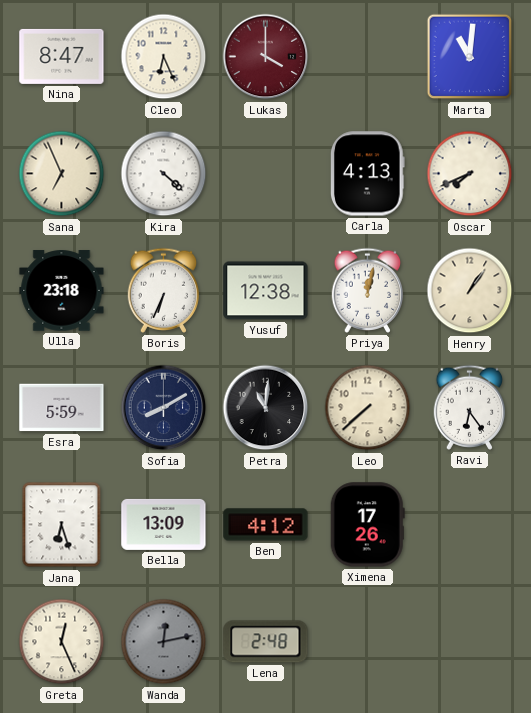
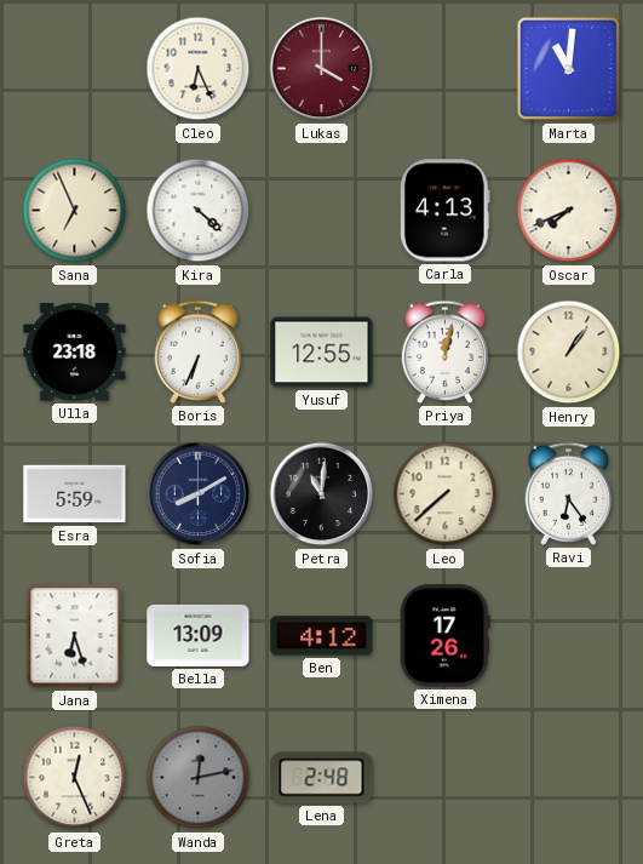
Nina: 8:47 -> none (62, 56)
Yusuf: 12:38 -> 12:55 (322, 353)
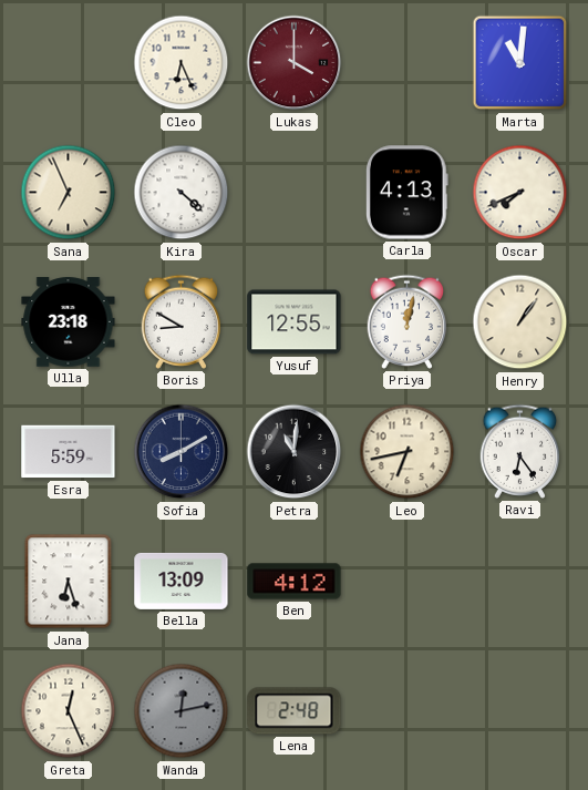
Boris: 6:34 -> 8:50 (182, 321)
Leo: 7:38 -> 6:43 (408, 452)
Ximena: 17:26 -> none (444, 636)
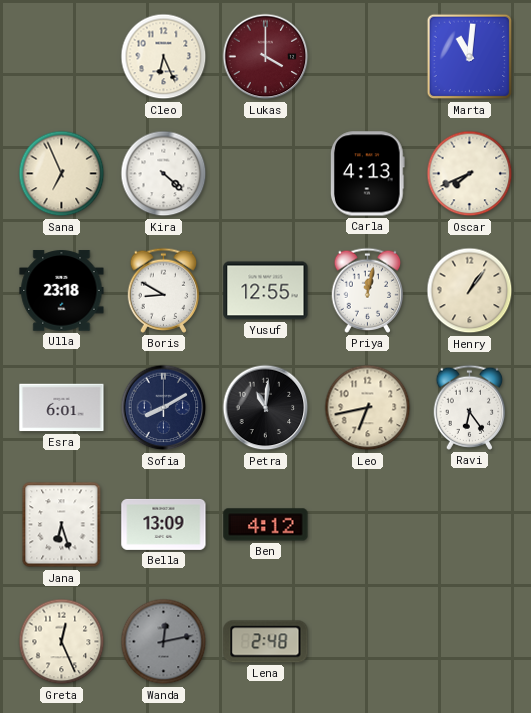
Esra: 5:59 -> 6:01 (62, 408)
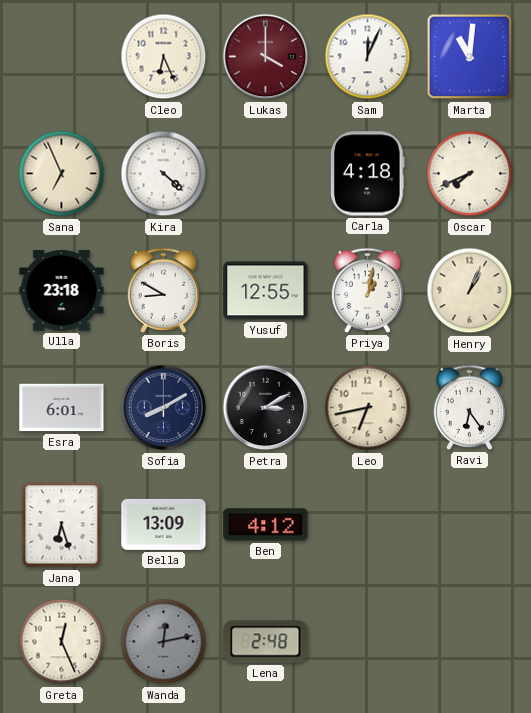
Sam: none -> 12:04 (368, 57)
Carla: 4:13 -> 4:18 (367, 174)
Priya: 12:02 -> 1:02 (368, 290)
Henry: 1:06 -> 1:04 (470, 291)
Petra: 11:01 -> 3:10 (266, 408)
